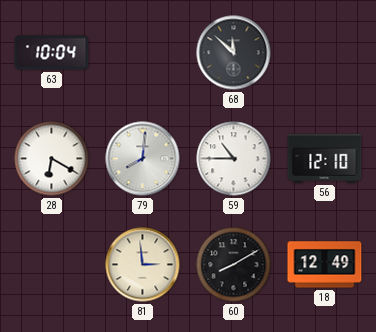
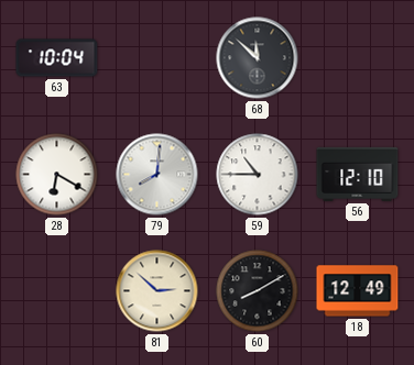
81: 2:59 -> 2:52 (157, 291)
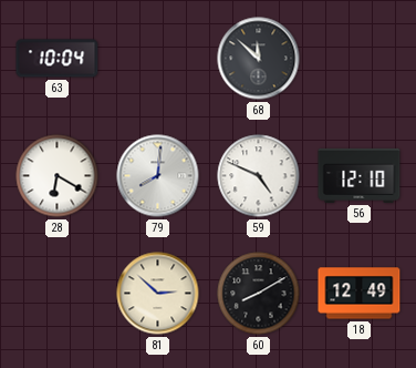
59: 10:45 -> 4:49 (259, 176)
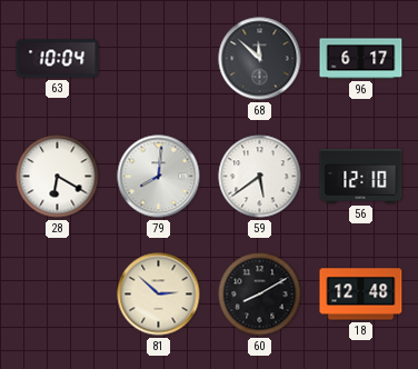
96: none -> 6:17 (361, 59)
59: 4:49 -> 5:39 (260, 177)
18: 12:49 -> 12:48 (361, 295)
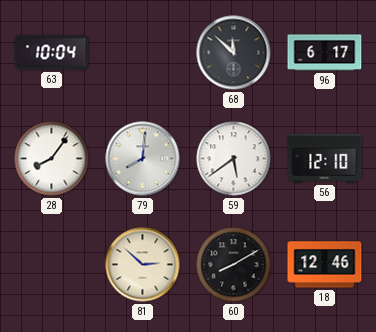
28: 6:20 -> 8:06 (52, 159)
18: 12:48 -> 12:46 (325, 265)
